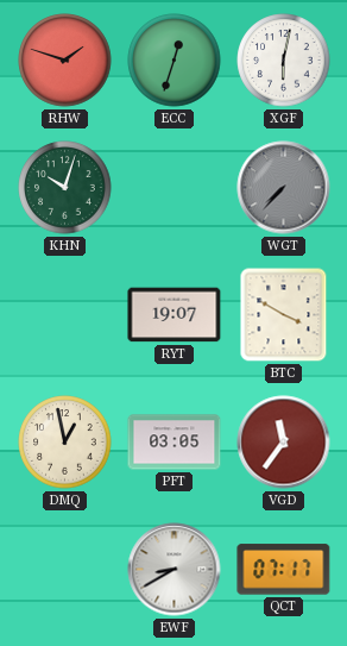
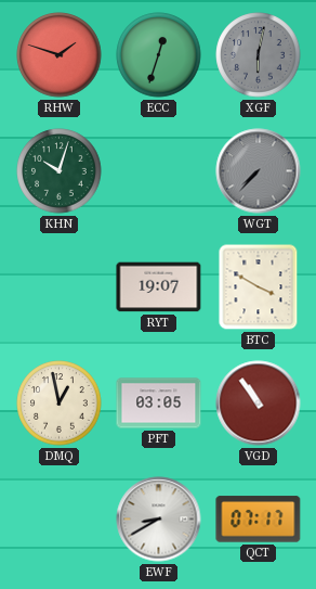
XGF dial: white -> grey (259, 55)
VGD: 11:36 -> 10:54 (259, 404)
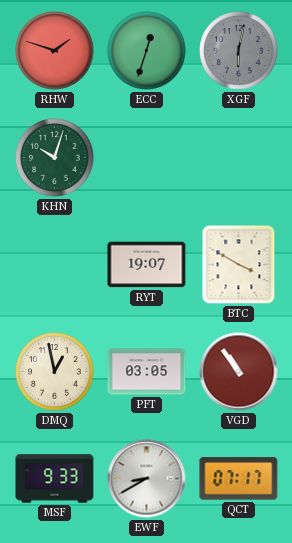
WGT: 7:37 -> none (259, 171)
MSF: none -> 9:33 (55, 479)
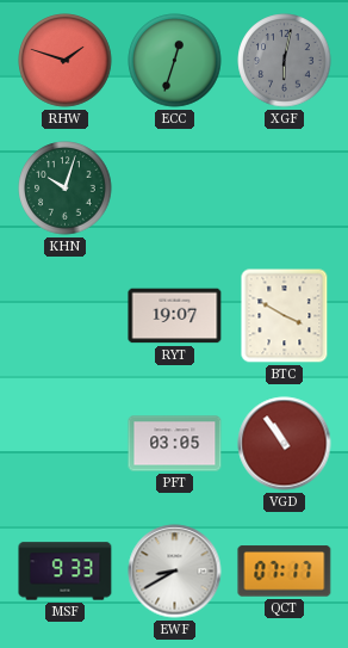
DMQ: 12:58 -> none (55, 372)
